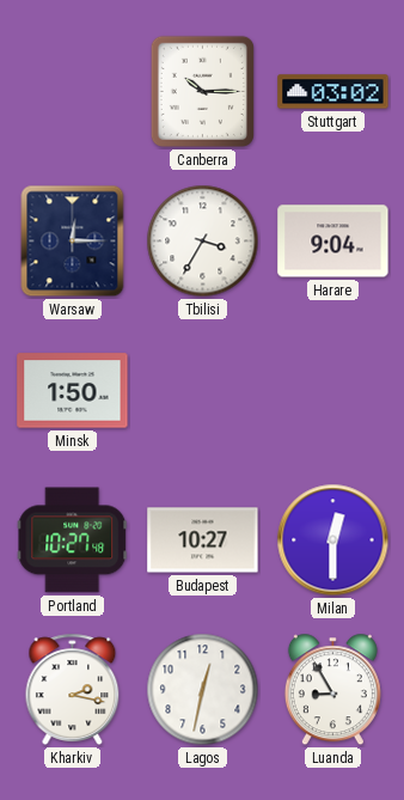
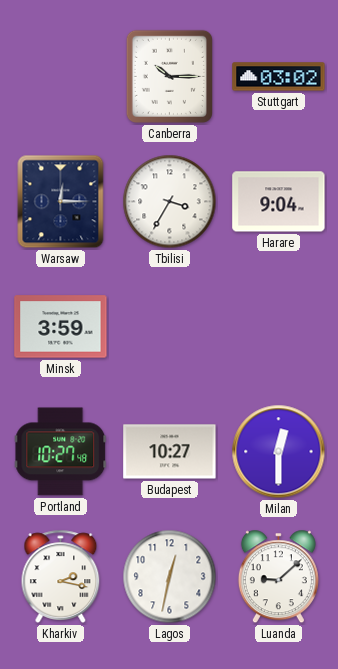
Minsk: 1:50 -> 3:59 (61, 327)
Luanda: 8:55 -> 9:08 (278, 577)
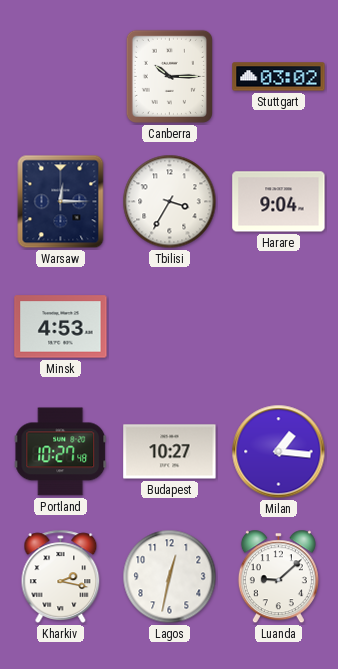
Minsk: 3:59 -> 4:53 (61, 327)
Milan: 12:30 -> 1:16 (279, 452)
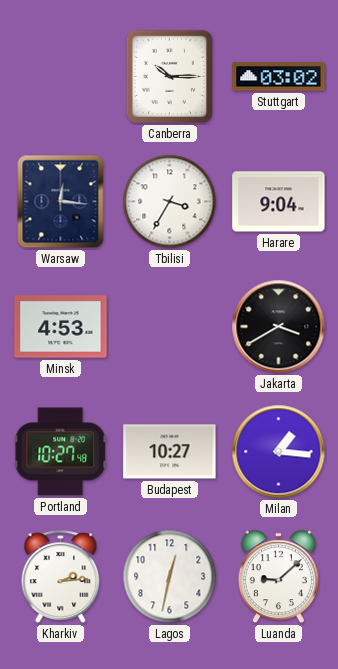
Warsaw: 12:15 -> 12:16 (61, 202)
Jakarta: none -> 3:40 (279, 327)
Kharkiv: 2:17 -> 2:14 (61, 576)
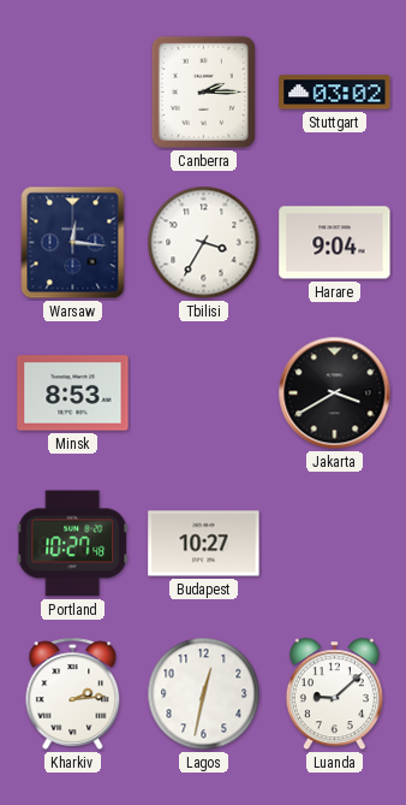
Canberra: 10:15 -> 2:15 (203, 91)
Minsk: 4:53 -> 8:53 (73, 393)
Milan: 1:16 -> none (279, 452)
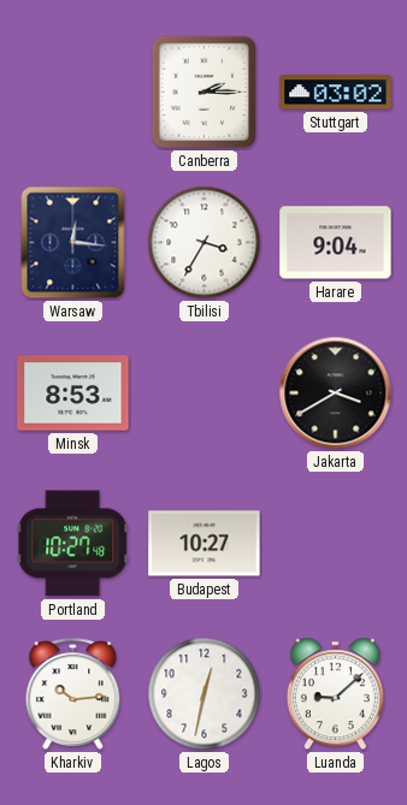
Kharkiv: 2:14 -> 10:14 (73, 693)
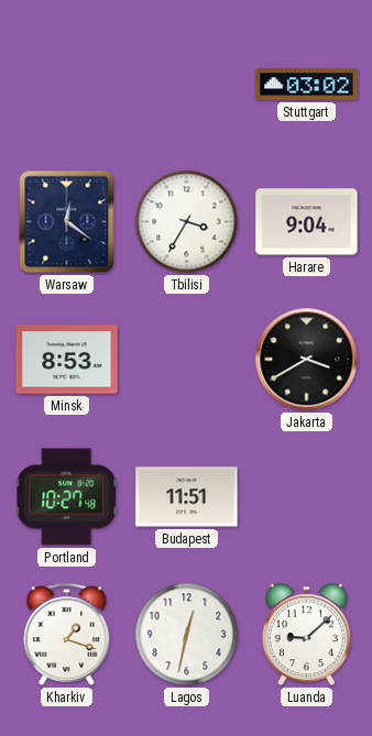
Canberra: 2:15 -> none (203, 91)
Warsaw: 12:16 -> 12:21 (67, 222)
Budapest: 10:27 -> 11:51 (187, 497)
Kharkiv: 10:14 -> 1:18 (67, 634)
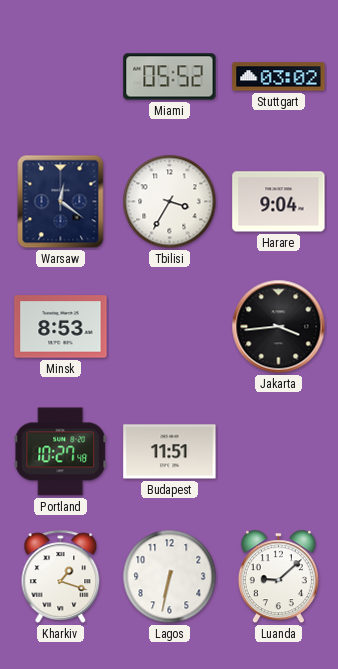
Miami: none -> 05:52 (170, 77)
Jakarta: 3:40 -> 3:44 (279, 327)
Lagos: 12:32 -> 6:32 (170, 577)
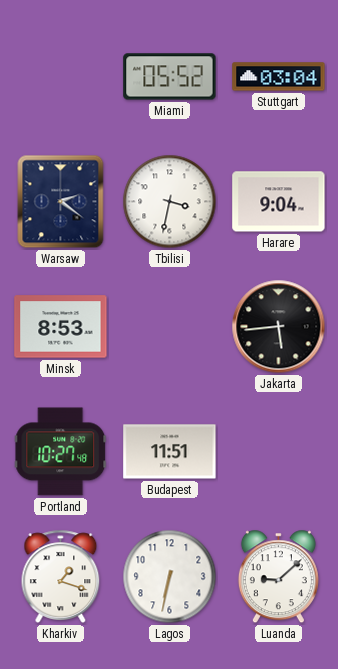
Stuttgart: 03:02 -> 03:04 (279, 77)
Warsaw: 12:21 -> 2:21 (61, 202)
Tbilisi: 3:35 -> 3:32 (170, 202)
Jakarta: 3:44 -> 5:44 (279, 327)
